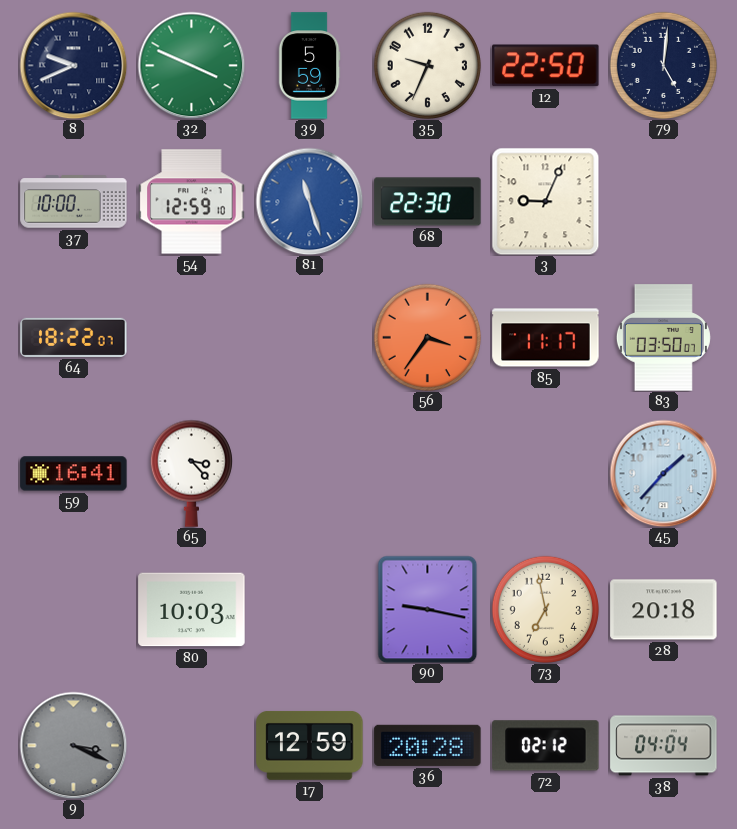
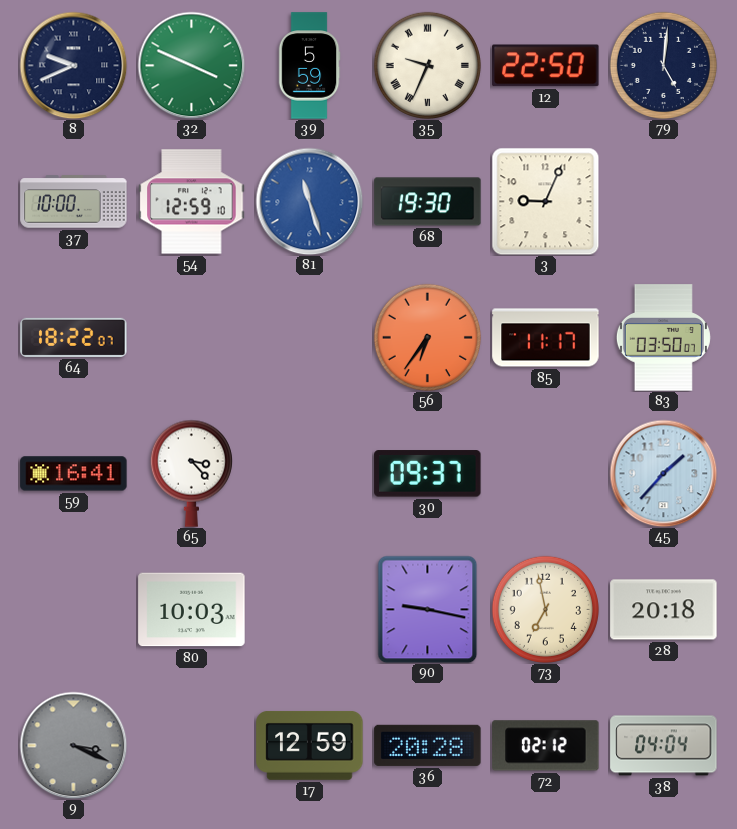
35 numerals: Arabic -> Roman (427, 65)
68: 22:30 -> 19:30 (428, 202)
56: 3:36 -> 6:36 (427, 337)
30: none -> 09:37 (428, 474)
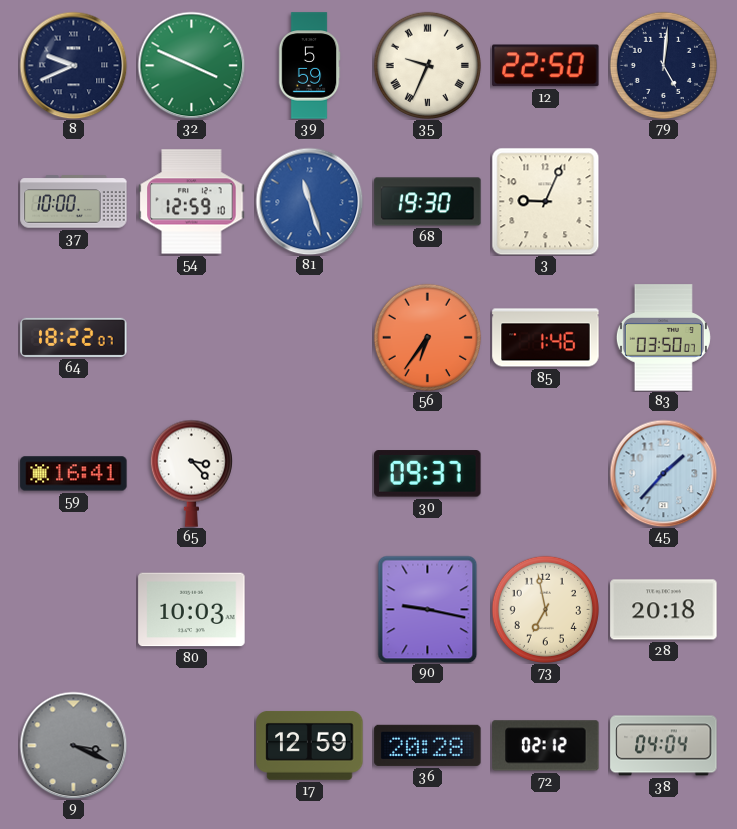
85: 11:17 -> 1:46 (546, 338)
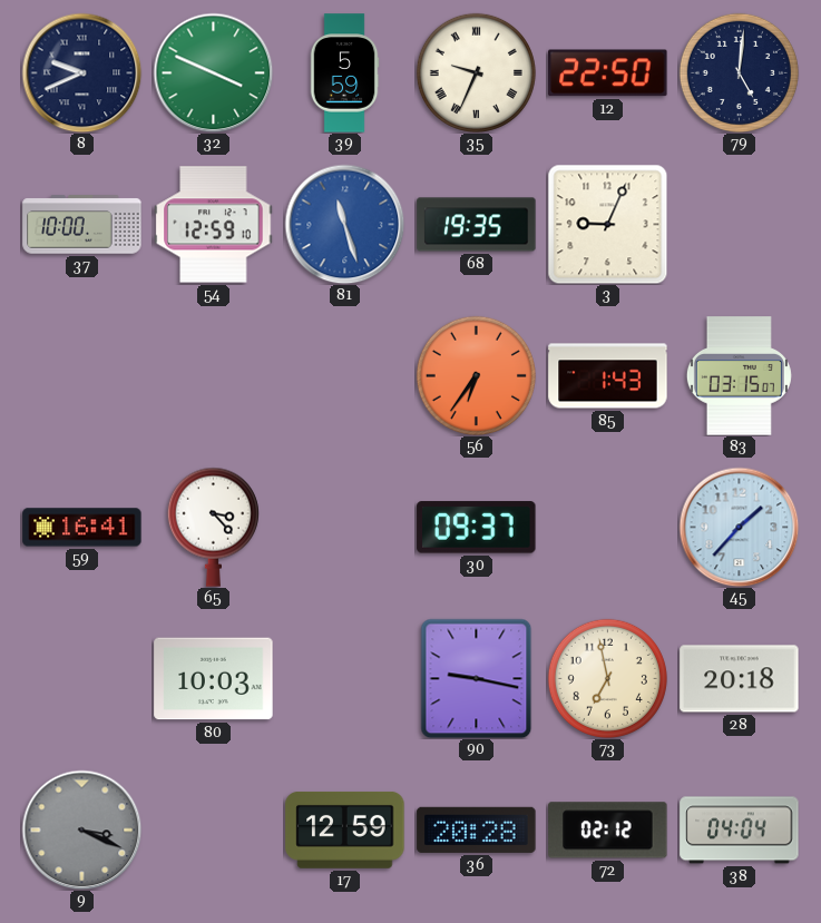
68: 19:30 -> 19:35 (477, 225)
64: 18:22 -> none (74, 337)
85: 1:46 -> 1:43 (608, 376)
83: 03:50 -> 03:15 (739, 376)
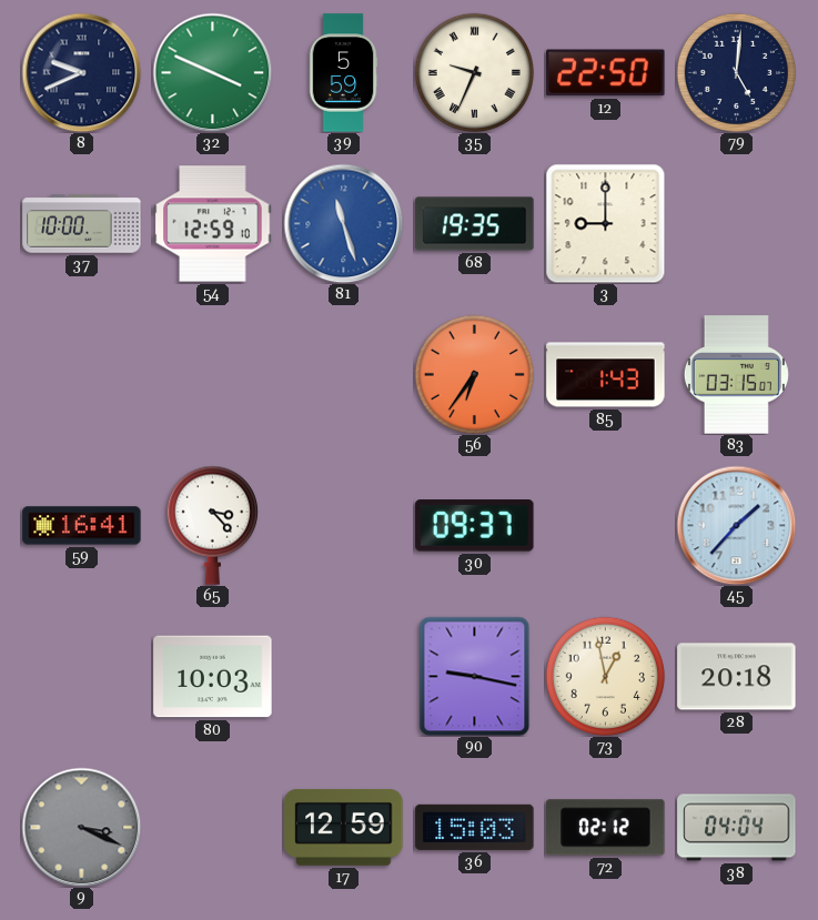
3: 9:04 -> 9:00 (605, 223)
73: 6:58 -> 12:58 (605, 676)
36: 20:28 -> 15:03 (475, 827)
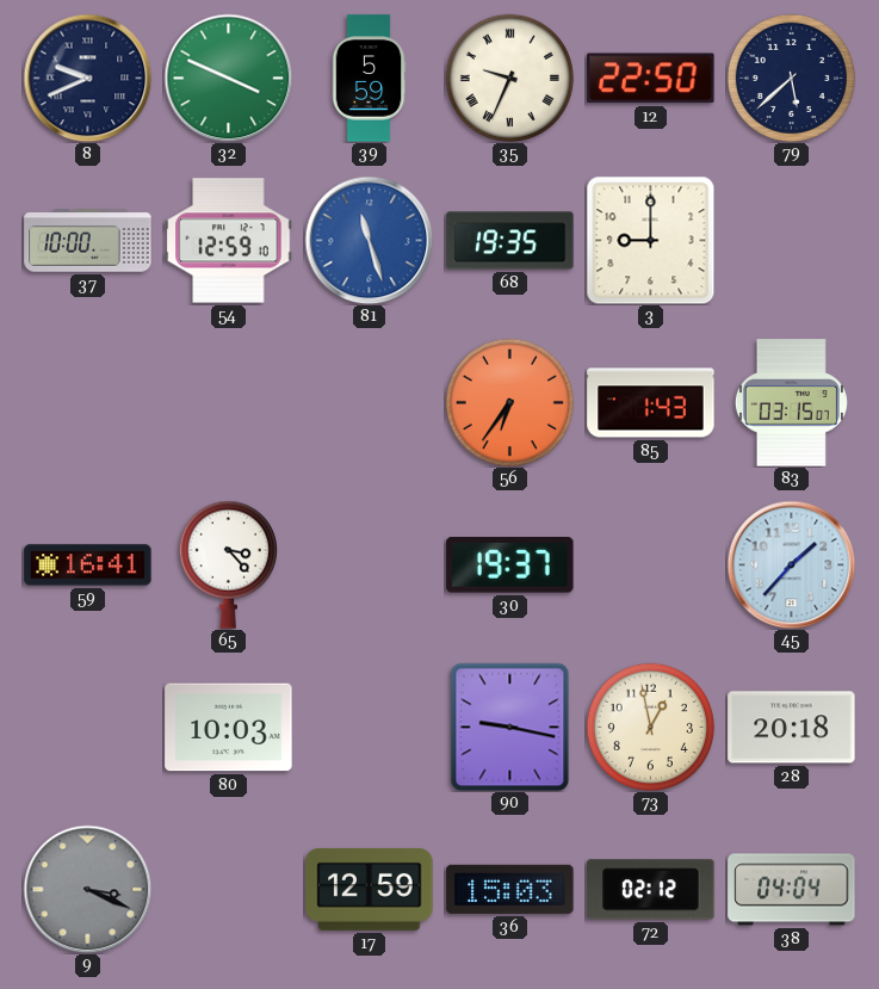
79: 5:01 -> 5:38 (791, 78)
30: 09:37 -> 19:37 (510, 565)
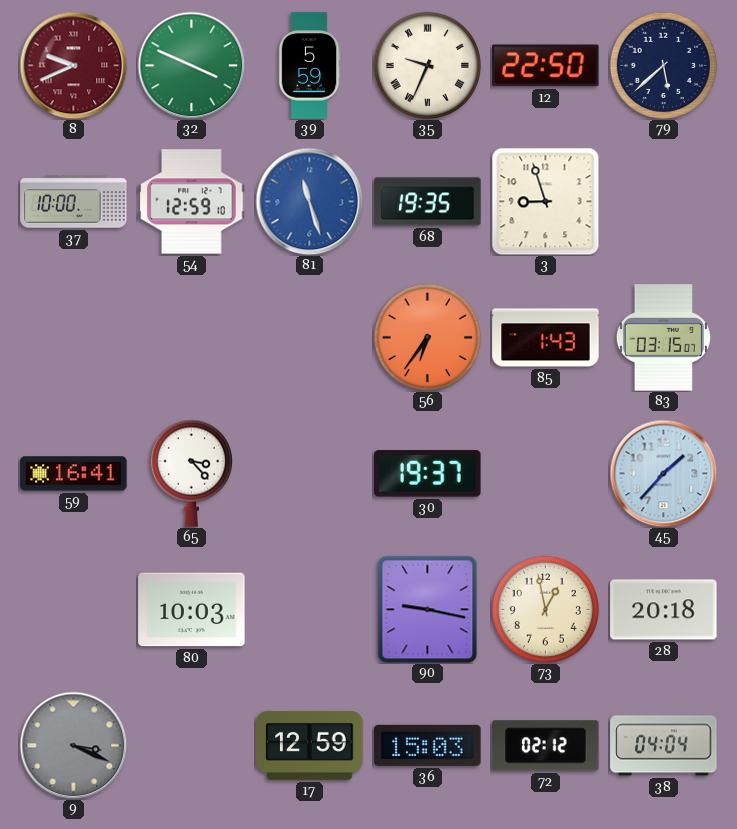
8 dial: navy -> burgundy (73, 65)
3: 9:00 -> 8:57 (545, 201)
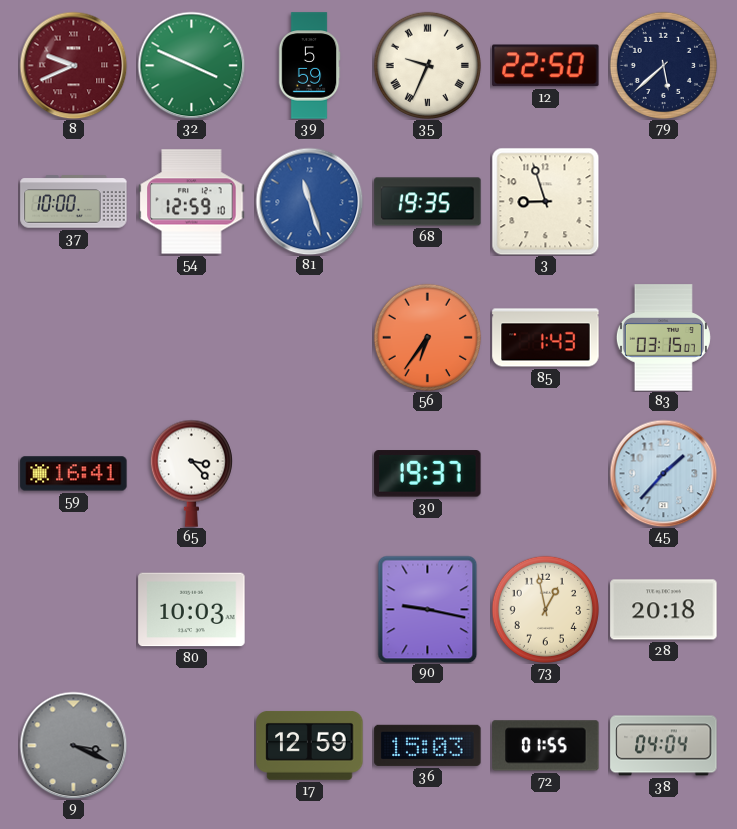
72: 02:12 -> 01:55 (546, 746)
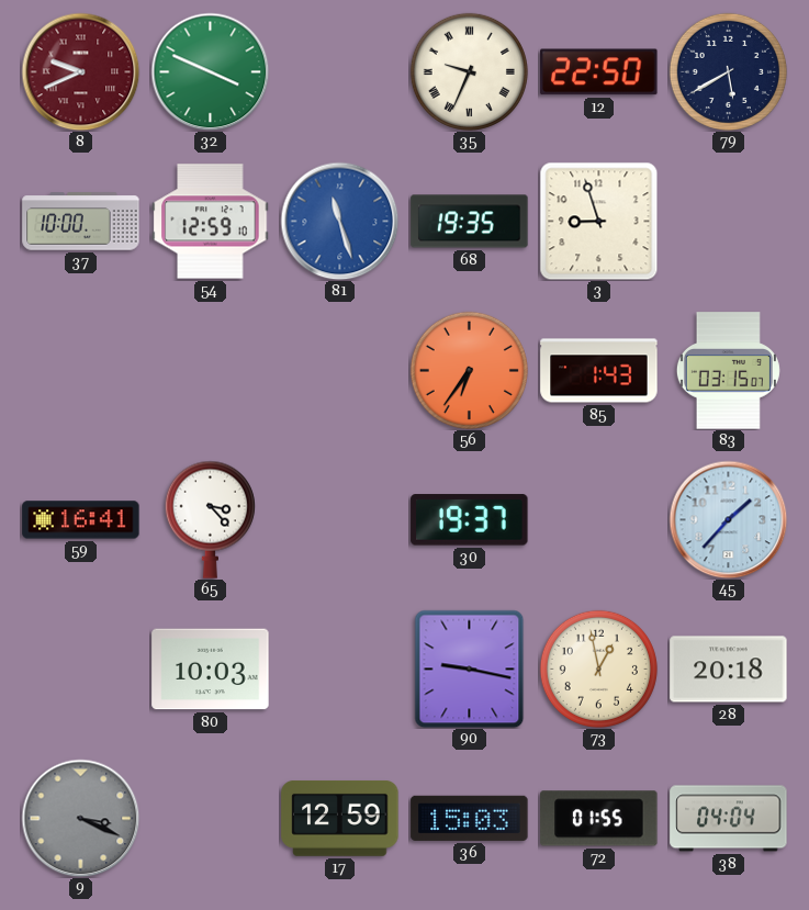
39: 5:59 -> none (309, 66)
79: 5:38 -> 5:40 (728, 71)
